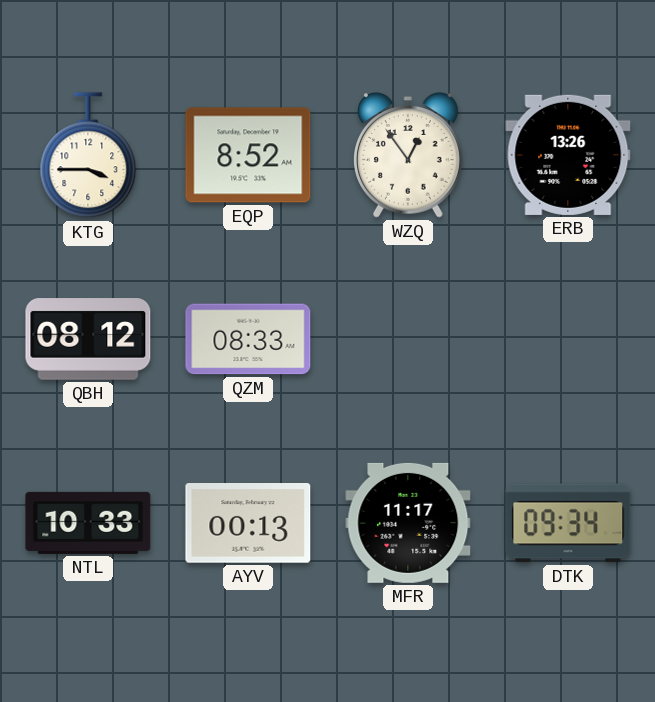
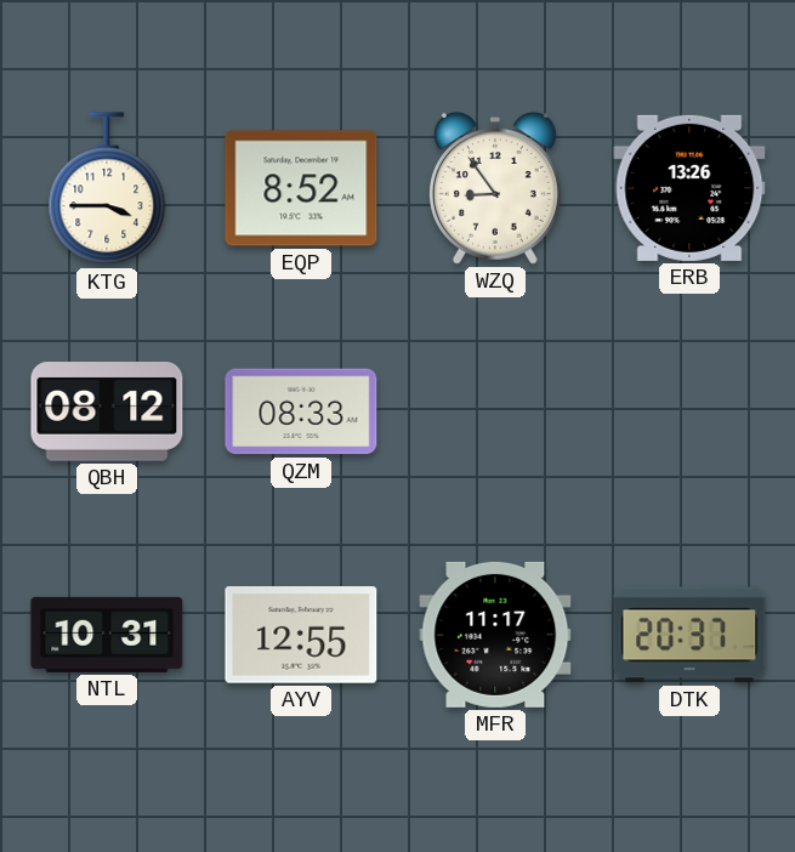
WZQ: 12:54 -> 8:54 (496, 188)
NTL: 10:33 -> 10:31 (107, 635)
AYV: 00:13 -> 12:55 (301, 635)
DTK: 09:34 -> 20:37 (689, 635)
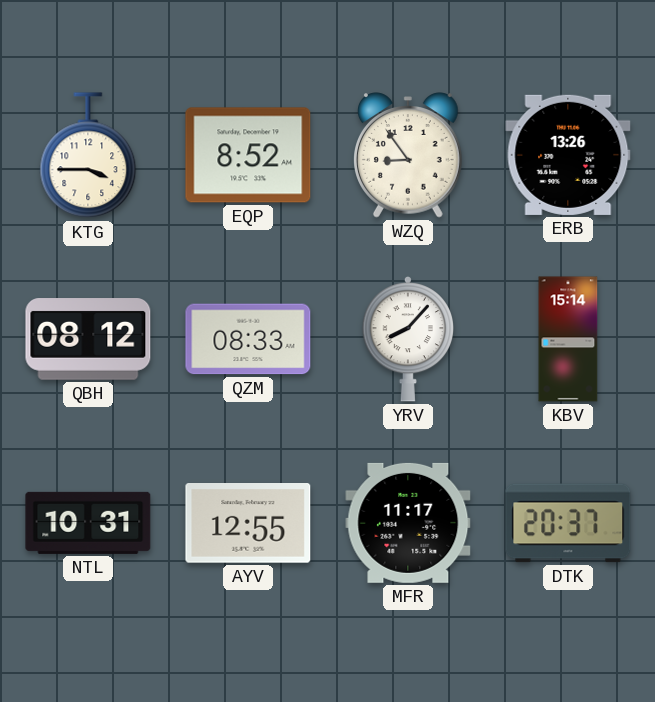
YRV: none -> 8:07 (407, 339)
KBV: none -> 15:14 (568, 339)
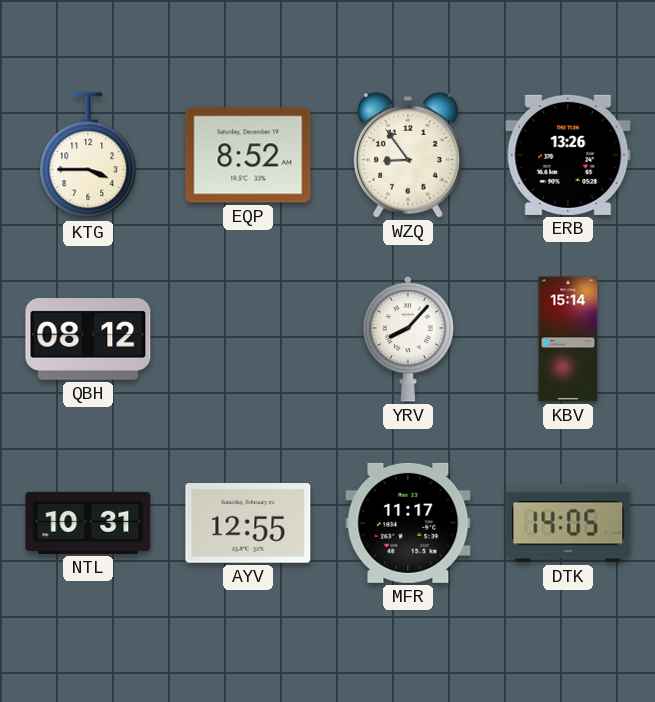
QZM: 08:33 -> none (248, 339)
DTK: 20:37 -> 14:05 (568, 523)
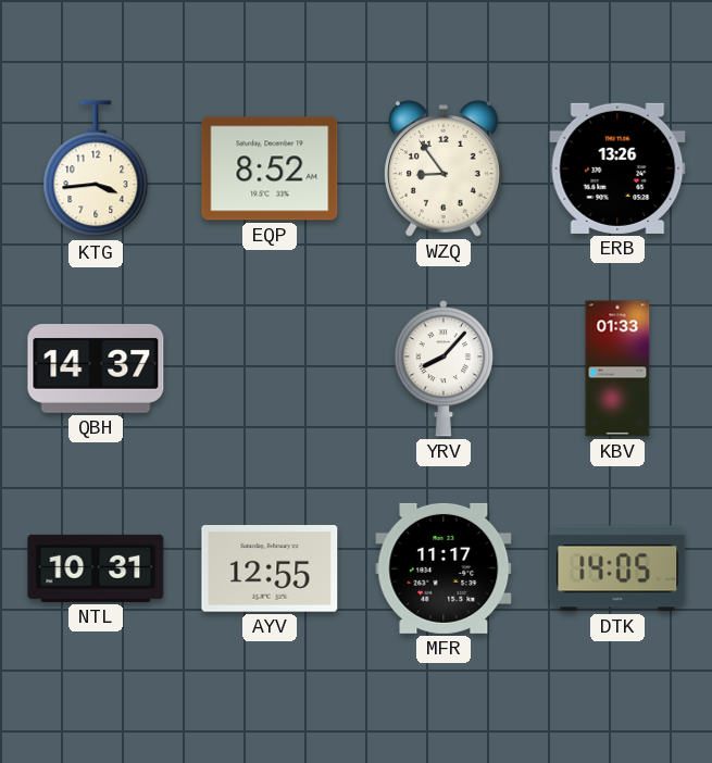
KTG: 3:45 -> 3:44 (96, 170)
QBH: 08:12 -> 14:37 (96, 368)
KBV: 15:14 -> 01:33 (617, 368)
